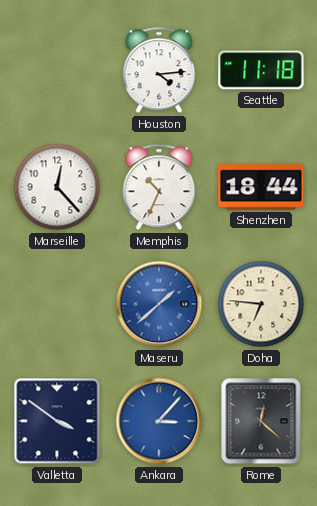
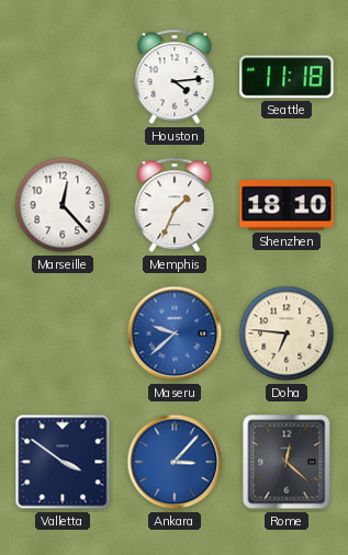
Memphis: 10:34 -> 1:34 (175, 205)
Shenzhen: 18:44 -> 18:10 (287, 205)
Maseru: 1:38 -> 9:38 (175, 333)
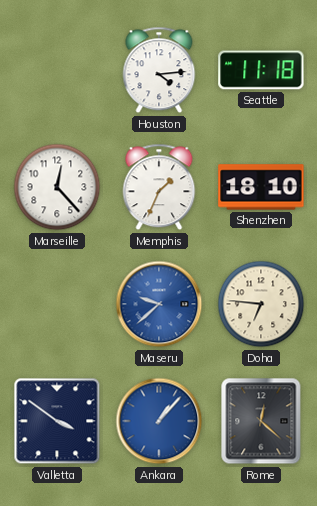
Ankara: 3:07 -> 1:07 (159, 421)
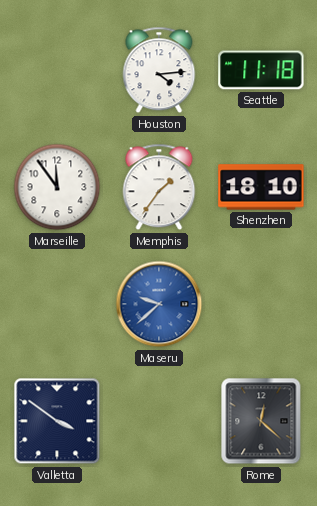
Marseille: 12:23 -> 11:54 (57, 187)
Memphis: 1:34 -> 1:36 (159, 187)
Doha: 6:46 -> none (261, 304)
Ankara: 1:07 -> none (159, 421)
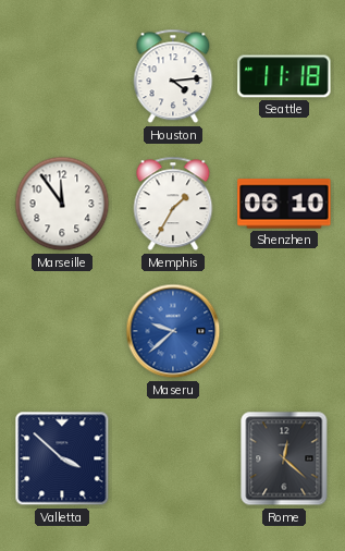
Memphis: 1:36 -> 1:35 (173, 204)
Shenzhen: 18:10 -> 06:10 (284, 204)
Valletta: 3:51 -> 3:52 (62, 458)
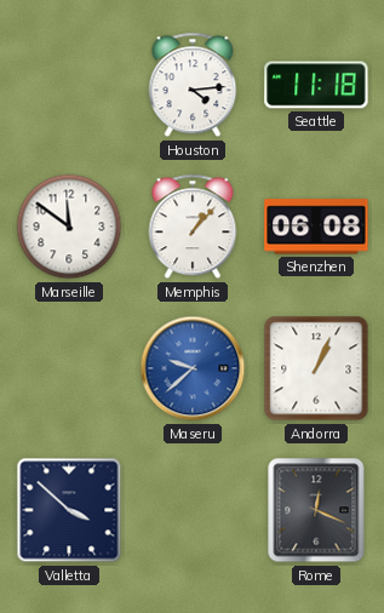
Marseille: 11:54 -> 11:51 (69, 227)
Memphis: 1:35 -> 1:07 (193, 227)
Shenzhen: 06:10 -> 06:08 (316, 227)
Andorra: none -> 1:04 (316, 368)
Rome: 12:22 -> 12:19 (316, 510)
